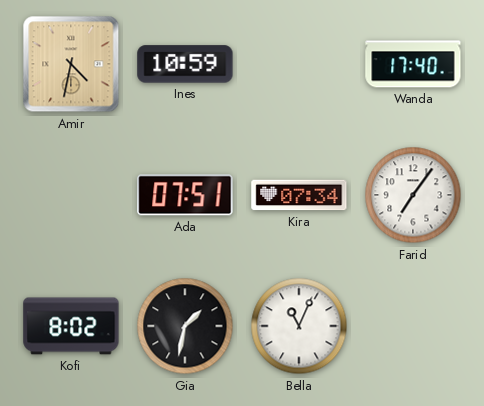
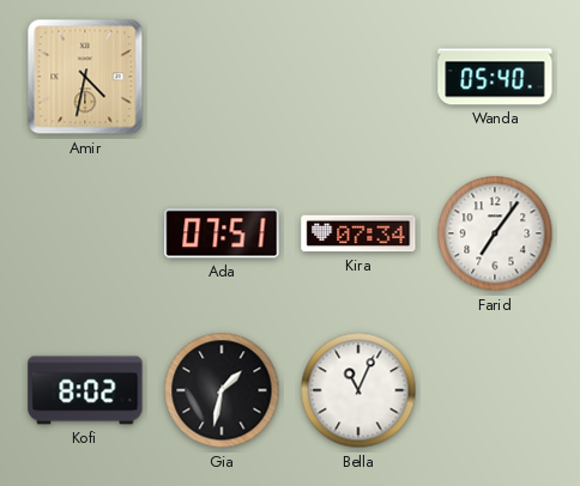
Ines: 10:59 -> none (185, 64)
Wanda: 17:40 -> 05:40 (495, 77)
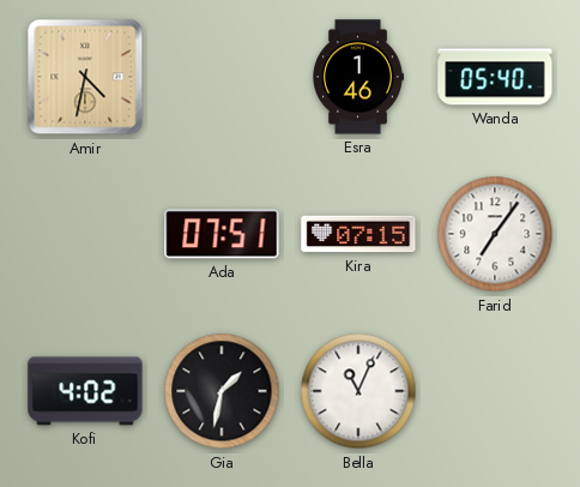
Esra: none -> 1:46 (358, 77)
Kira: 07:34 -> 07:15 (358, 234)
Kofi: 8:02 -> 4:02 (85, 391)
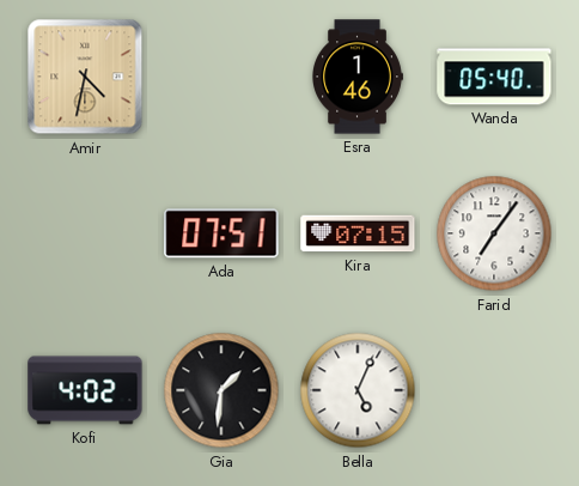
Gia: 1:32 -> 1:31 (221, 390)
Bella: 11:04 -> 5:04 (358, 390)
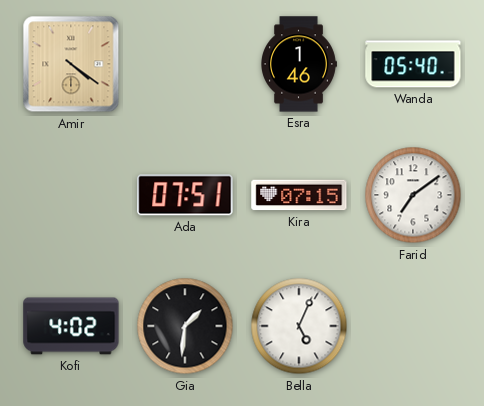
Amir: 4:32 -> 4:21 (71, 64)
Farid: 7:06 -> 7:09 (413, 195)
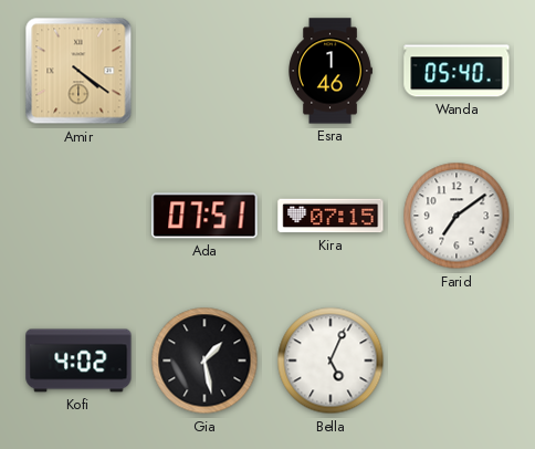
Gia: 1:31 -> 1:28 (204, 361)
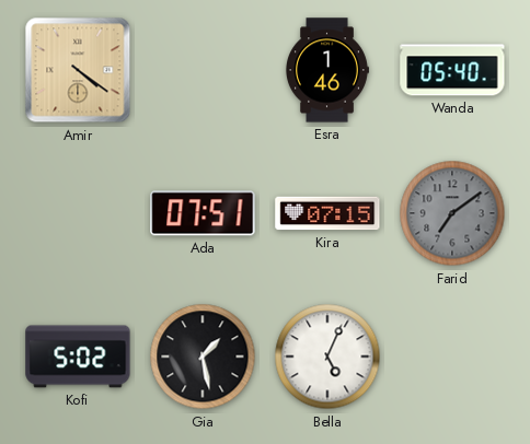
Farid dial: white -> grey (452, 213)
Kofi: 4:02 -> 5:02 (78, 357)
